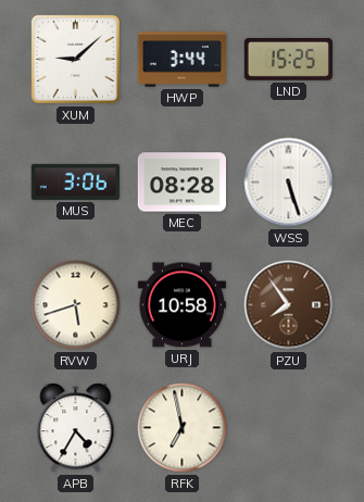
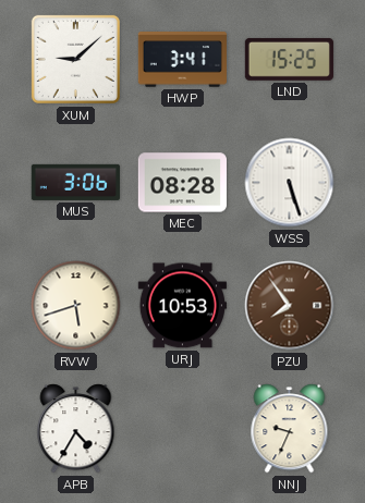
HWP: 3:44 -> 3:41 (182, 60)
URJ: 10:58 -> 10:53 (182, 306)
RFK: 6:58 -> none (183, 428)
NNJ: none -> 9:34 (290, 429)
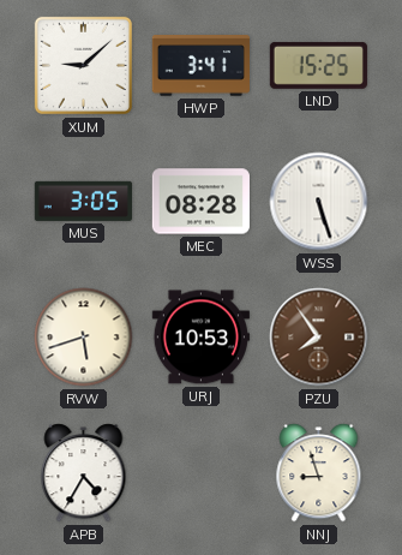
MUS: 3:06 -> 3:05 (83, 201)
NNJ: 9:34 -> 8:57 (319, 473)
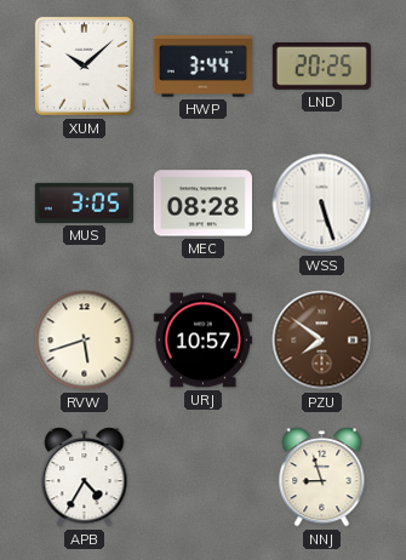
XUM: 9:08 -> 10:08 (84, 65)
HWP: 3:41 -> 3:44 (202, 67)
LND: 15:25 -> 20:25 (321, 65)
URJ: 10:53 -> 10:57 (202, 341)
PZU: 7:54 -> 7:51 (322, 341)
